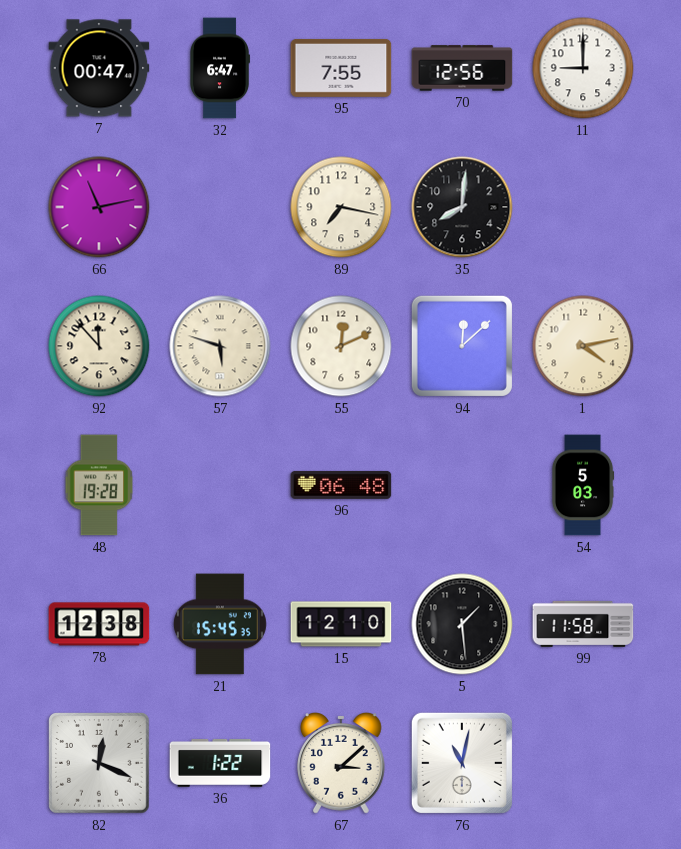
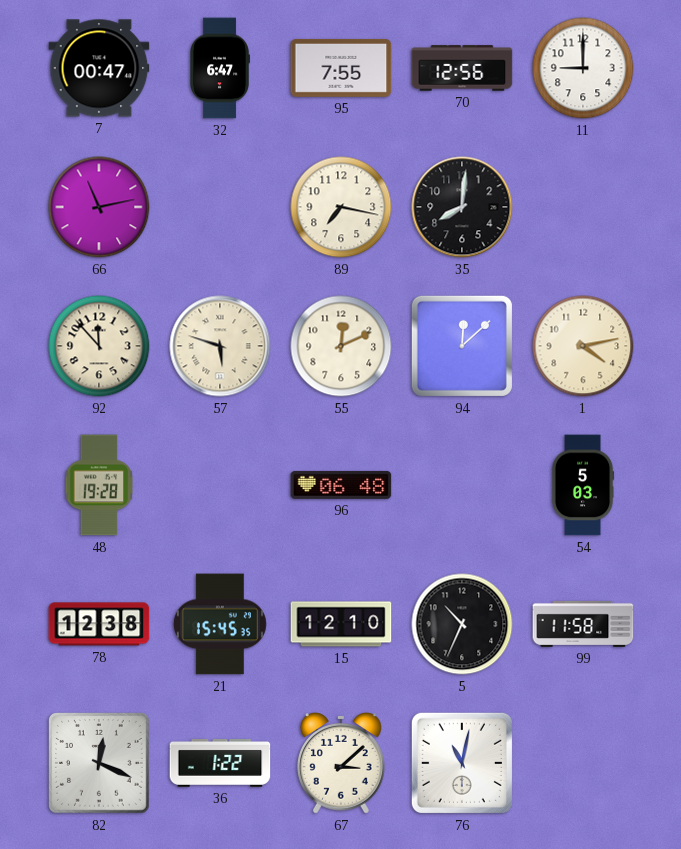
5: 1:29 -> 10:34 (462, 624)
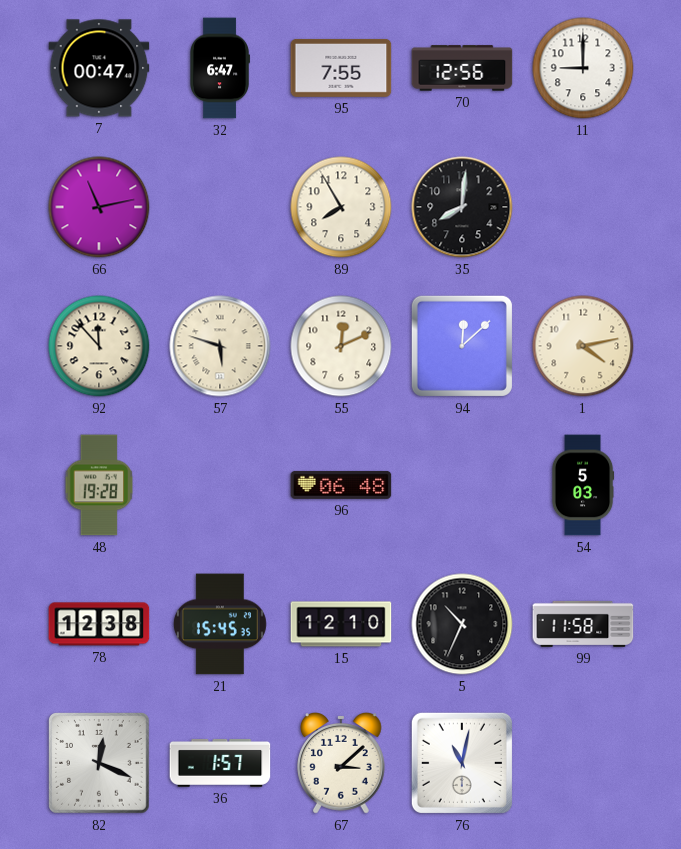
89: 7:17 -> 7:55 (341, 207)
36: 1:22 -> 1:57 (220, 763)
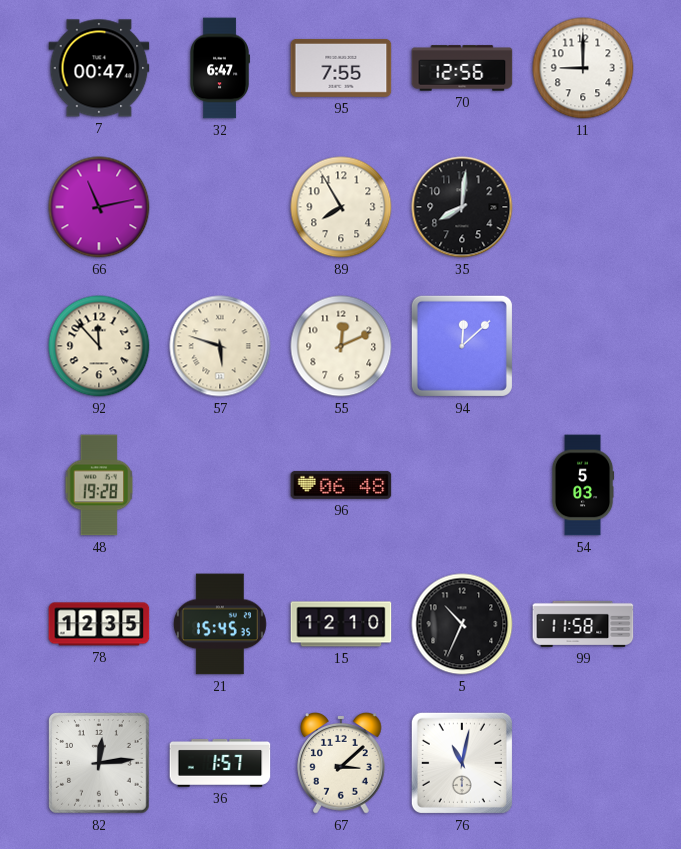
1: 4:13 -> none (583, 346)
78: 12:38 -> 12:35 (99, 624)
82: 12:19 -> 12:14 (100, 764)
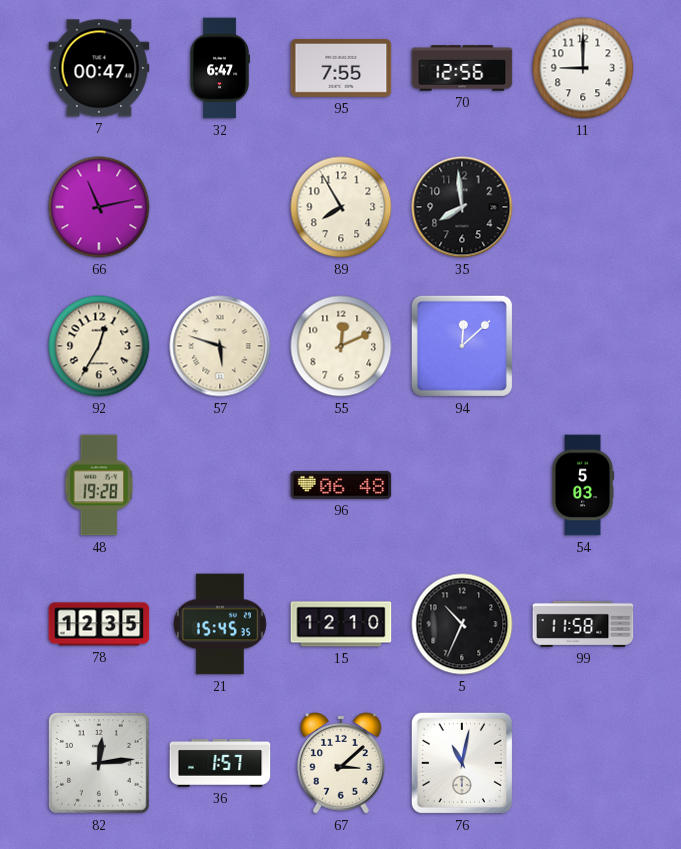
35: 8:01 -> 7:59 (462, 207)
92: 11:53 -> 12:35 (99, 346)
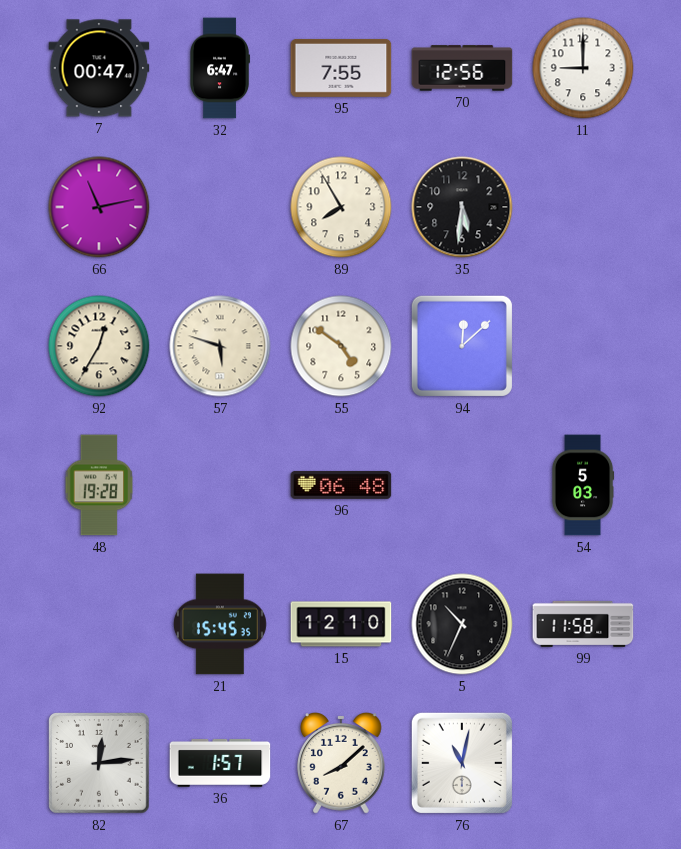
35: 7:59 -> 5:31 (462, 207)
55: 12:11 -> 4:51 (341, 346)
78: 12:35 -> none (99, 624)
67: 3:08 -> 8:08 (342, 763)
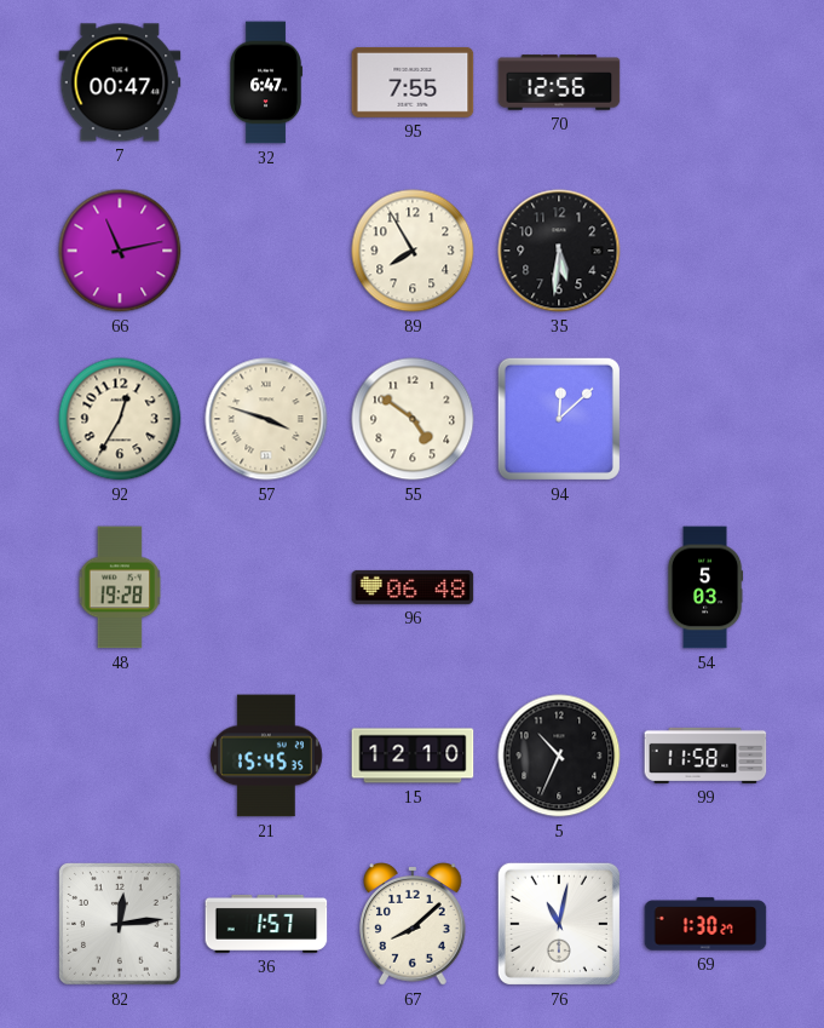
11: 9:00 -> none (583, 68)
57: 5:48 -> 3:48 (266, 419)
69: none -> 1:30 (705, 924)
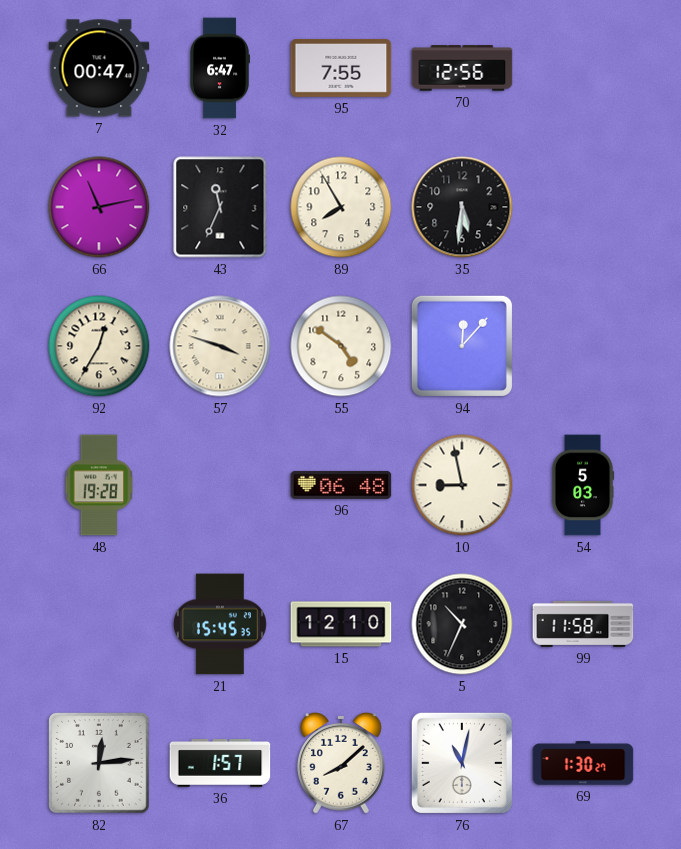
43: none -> 11:34 (220, 207)
94: 12:08 -> 12:07 (462, 346)
10: none -> 8:58 (462, 485)
